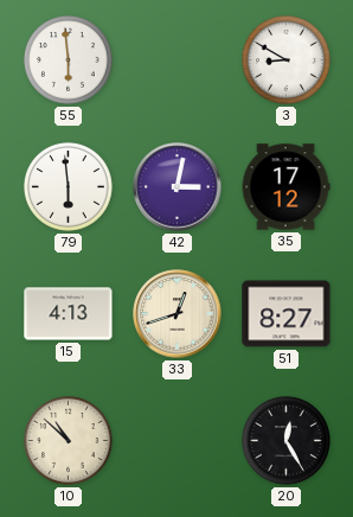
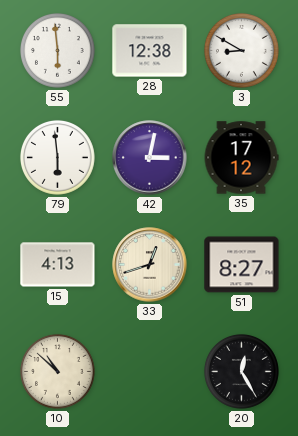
28: none -> 12:38 (150, 51)
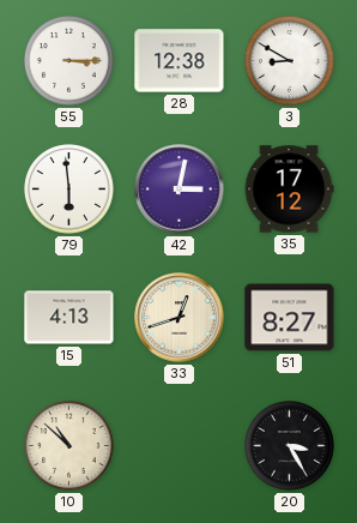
55: 5:59 -> 3:15 (68, 60)
20: 12:25 -> 3:25 (289, 445)
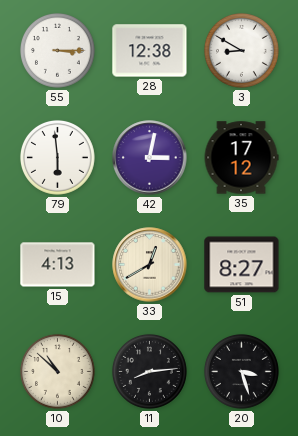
33: 12:42 -> 12:40 (150, 265)
11: none -> 8:14 (149, 371)
20: 3:25 -> 3:27 (241, 371)
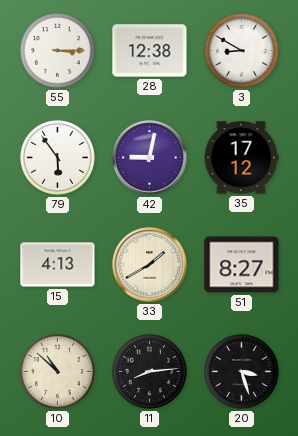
79: 5:59 -> 5:54 (57, 157)
42: 3:02 -> 9:02 (150, 158)
33: 12:40 -> 1:40 (150, 265)
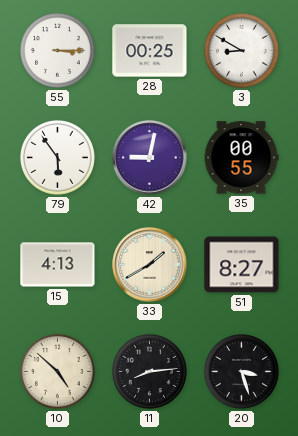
28: 12:38 -> 00:25 (150, 51)
35: 17:12 -> 00:55 (241, 158)
10: 10:52 -> 4:52 (57, 371)
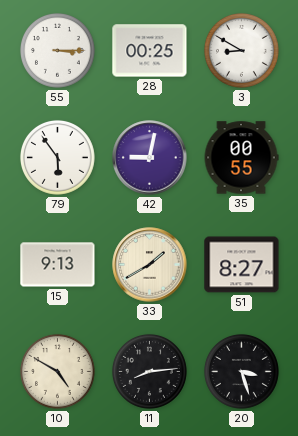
15: 4:13 -> 9:13 (58, 265)
10: 4:52 -> 4:50 (57, 371)
